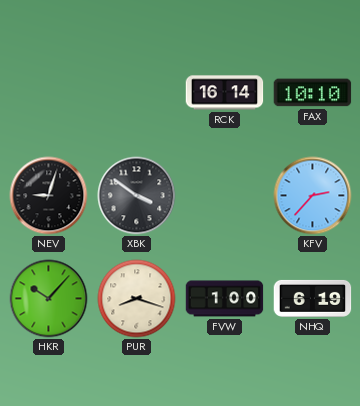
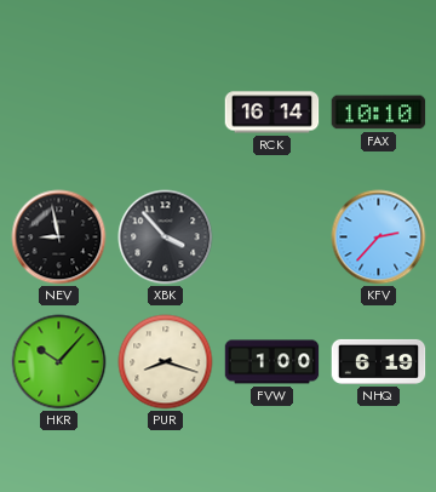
NEV: 9:03 -> 8:58 (59, 238)
XBK: 3:51 -> 3:53 (166, 238)
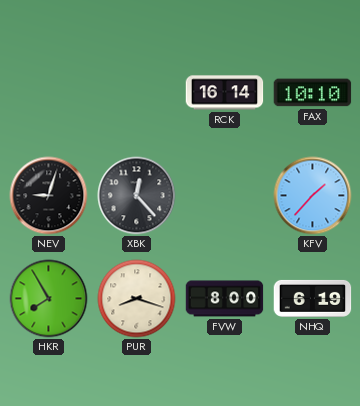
NEV: 8:58 -> 9:03 (49, 196)
XBK: 3:53 -> 12:23 (137, 196)
KFV: 2:37 -> 1:37 (313, 196)
HKR: 10:07 -> 7:55 (49, 299)
FVW: 1:00 -> 8:00 (225, 299)
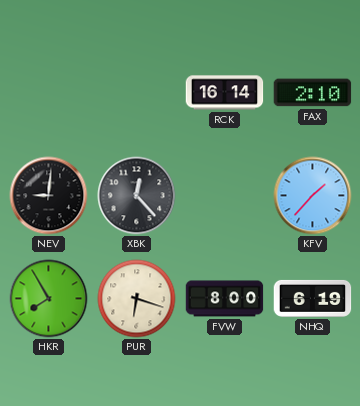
FAX: 10:10 -> 2:10 (313, 93)
NEV: 9:03 -> 9:01 (49, 196)
PUR: 8:18 -> 6:18 (137, 299)
